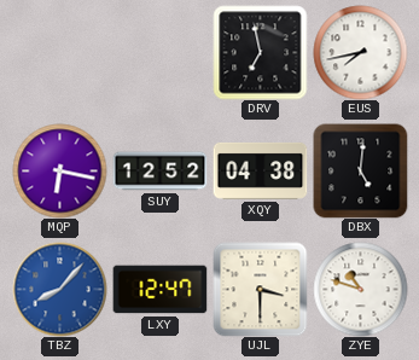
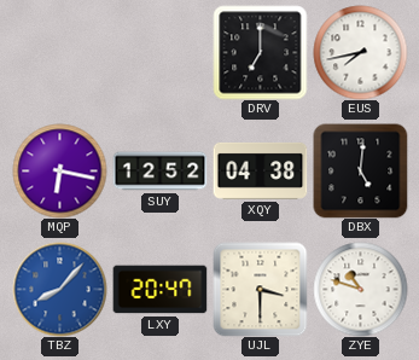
DRV: 6:58 -> 7:00 (260, 52)
LXY: 12:47 -> 20:47 (159, 290)
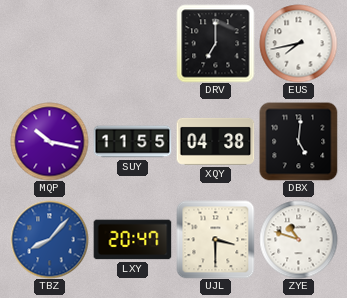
MQP: 6:17 -> 10:17 (49, 141)
SUY: 12:52 -> 11:55 (132, 142)
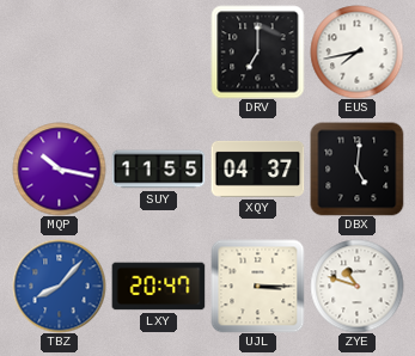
XQY: 04:38 -> 04:37 (257, 168)
UJL: 3:30 -> 3:15 (257, 286)
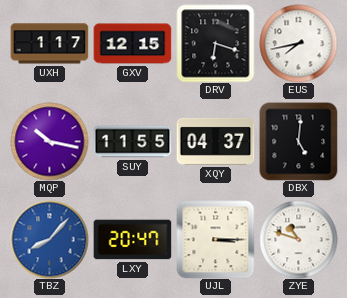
UXH: none -> 1:17 (49, 44)
GXV: none -> 12:15 (132, 44)
DRV: 7:00 -> 6:18 (215, 43)
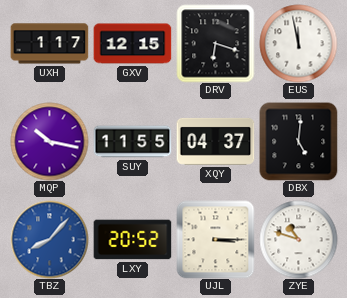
EUS: 7:43 -> 11:58 (298, 43)
LXY: 20:47 -> 20:52 (132, 240)
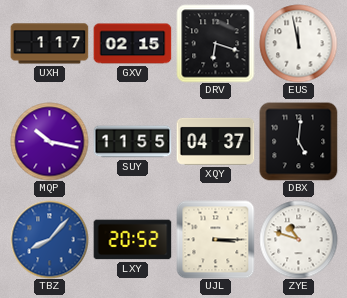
GXV: 12:15 -> 02:15 (132, 44)
